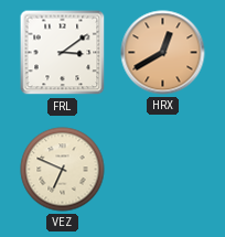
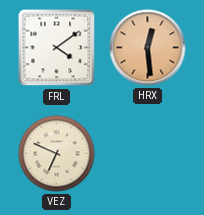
FRL: 3:09 -> 4:09 (57, 48)
HRX: 12:40 -> 12:29 (148, 48)
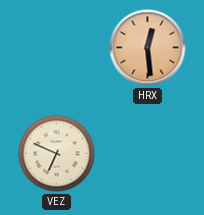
FRL: 4:09 -> none (57, 48)
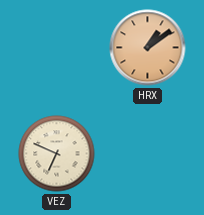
HRX: 12:29 -> 1:09 (148, 48)
